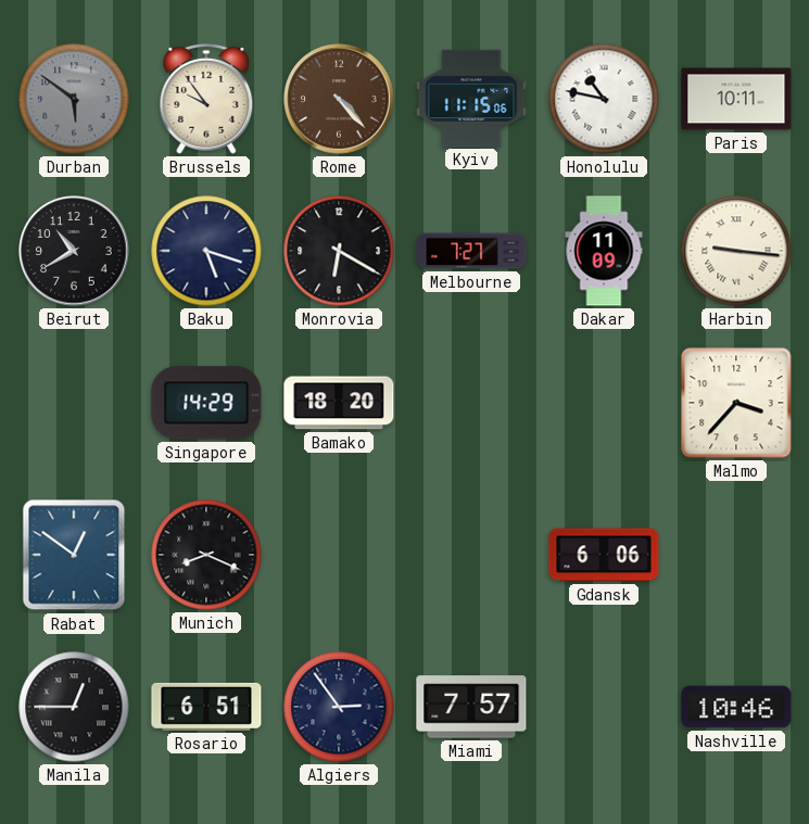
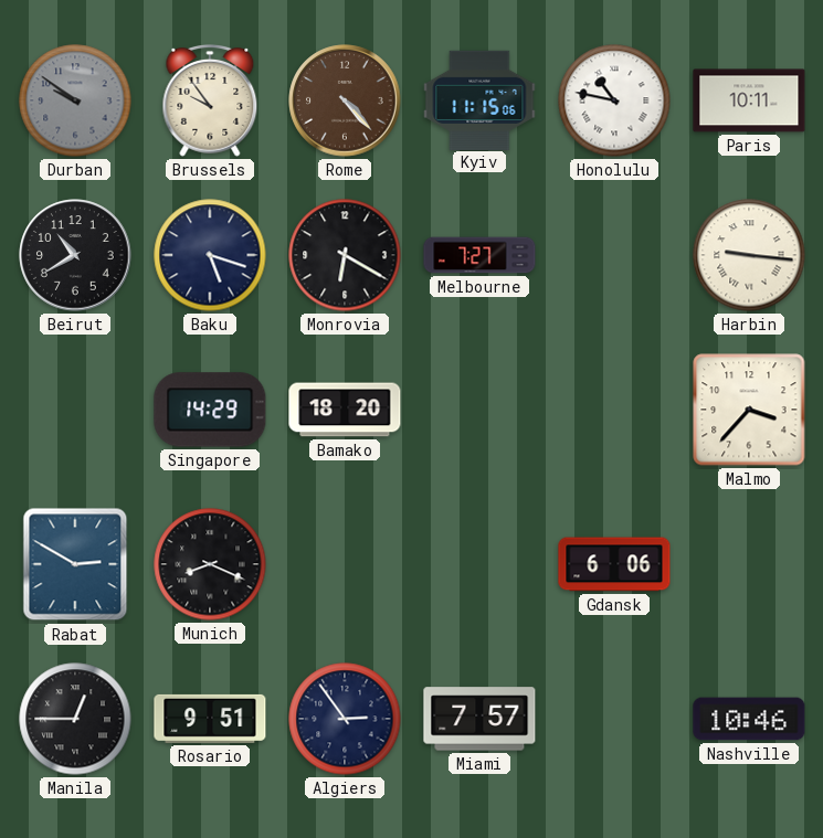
Durban: 5:51 -> 9:51 (75, 100)
Dakar: 11:09 -> none (604, 251)
Rabat: 12:51 -> 2:50 (75, 564)
Rosario: 6:51 -> 9:51 (210, 719)
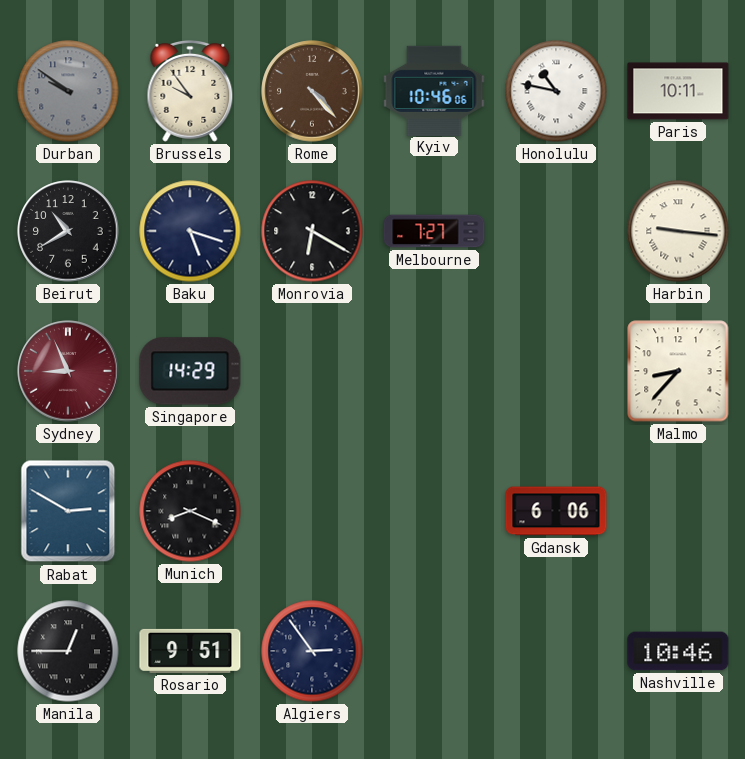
Kyiv: 11:15 -> 10:46 (434, 90)
Sydney: none -> 8:56 (68, 371)
Bamako: 18:20 -> none (345, 410)
Malmo: 3:37 -> 8:37 (678, 371)
Miami: 7:57 -> none (479, 719)
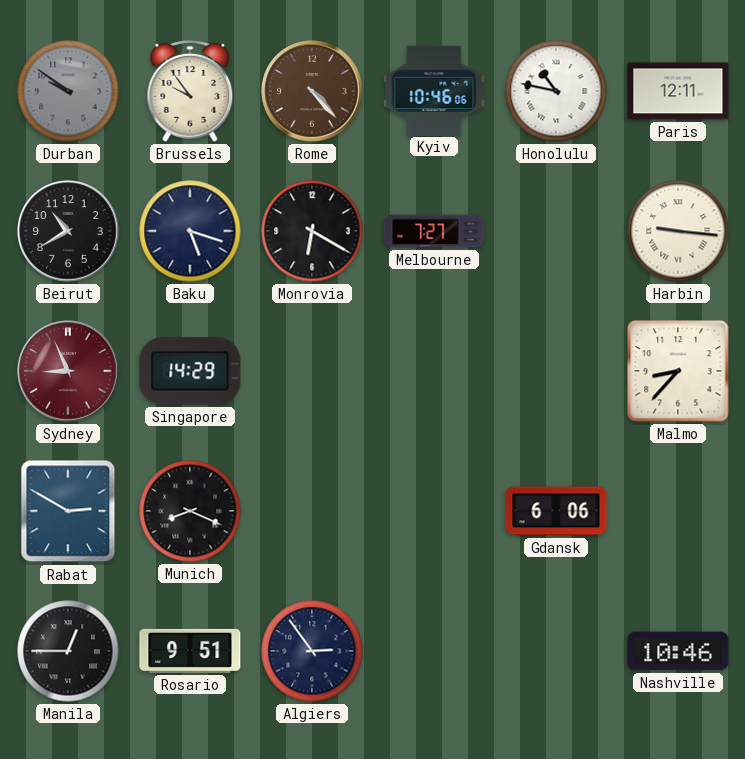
Paris: 10:11 -> 12:11 (678, 91)
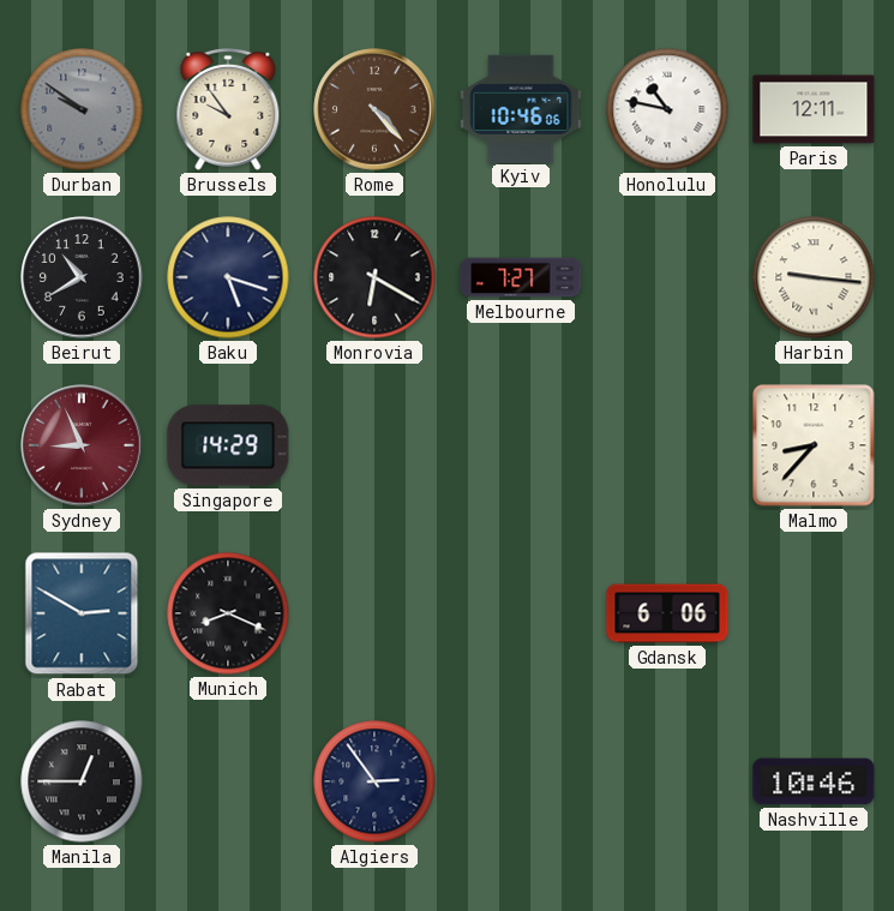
Rosario: 9:51 -> none (190, 651)
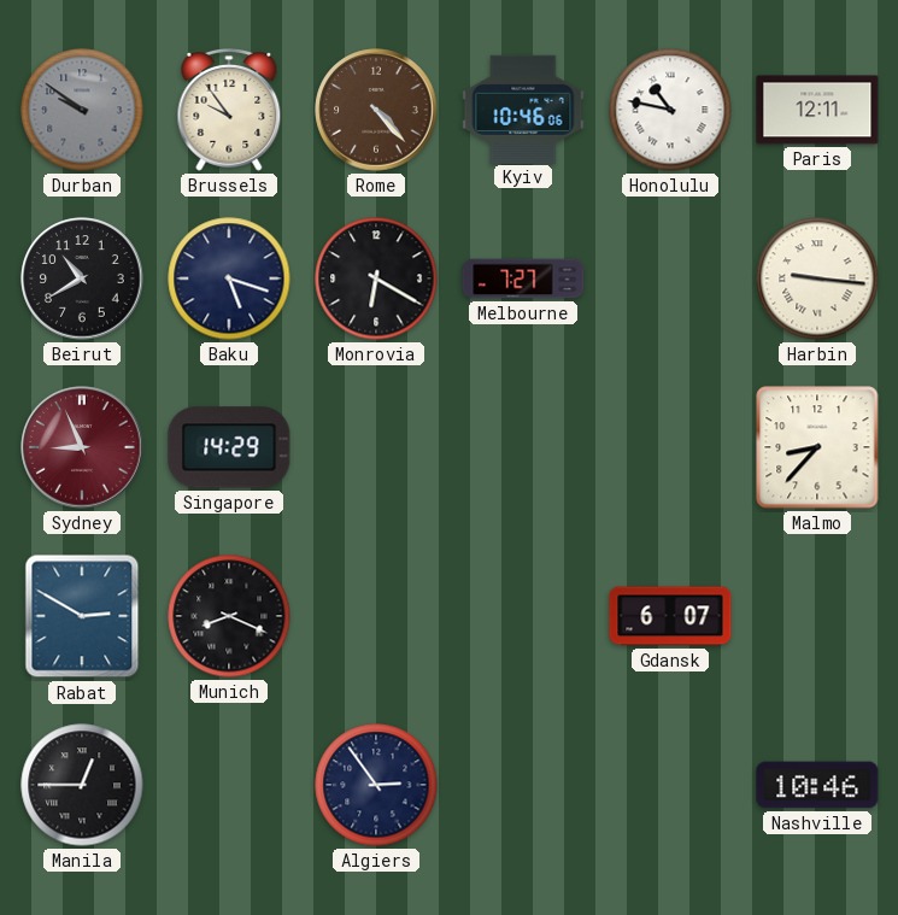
Gdansk: 6:06 -> 6:07 (670, 616)
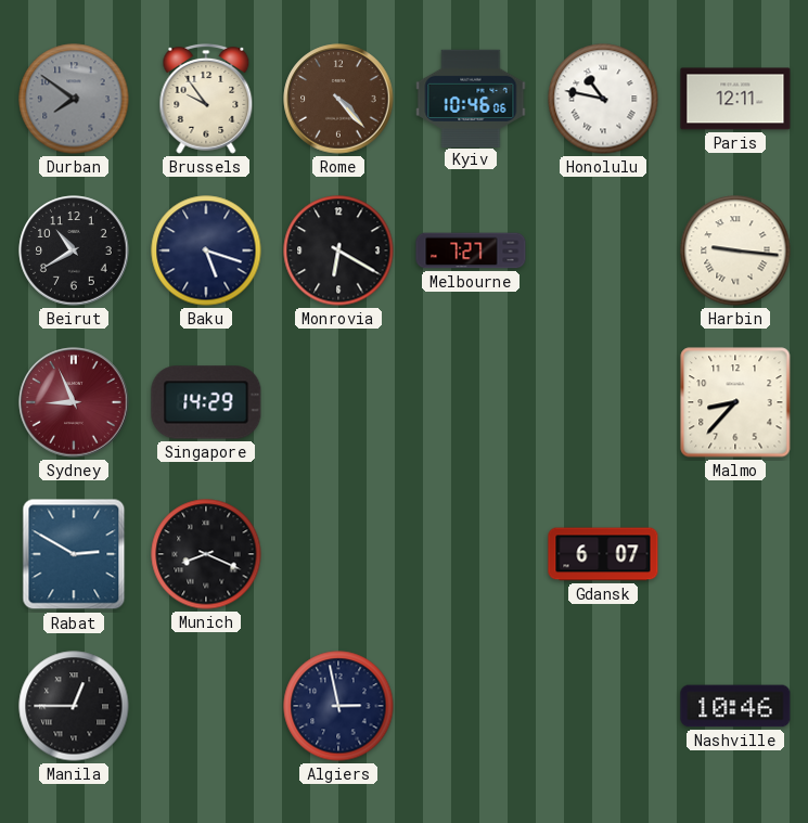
Durban: 9:51 -> 7:51 (74, 99)
Algiers: 2:54 -> 2:58 (338, 706)
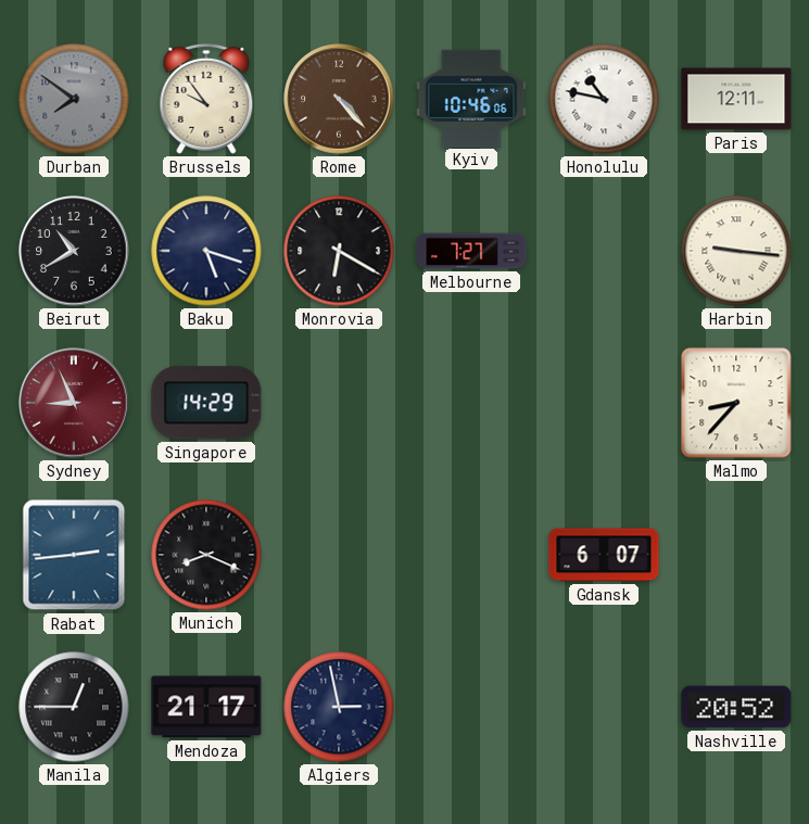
Rabat: 2:50 -> 2:44 (74, 555)
Mendoza: none -> 21:17 (206, 707)
Nashville: 10:46 -> 20:52 (736, 707)
